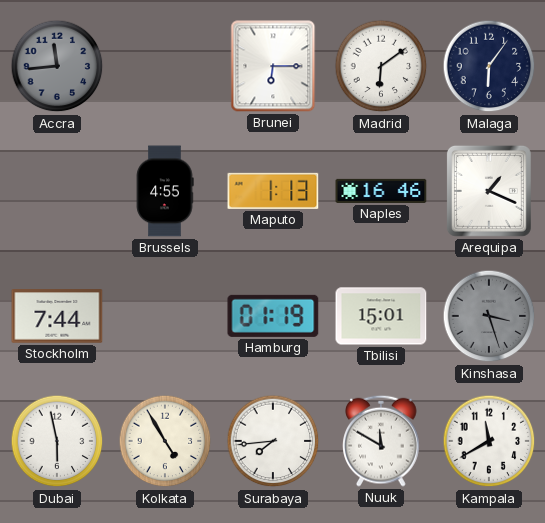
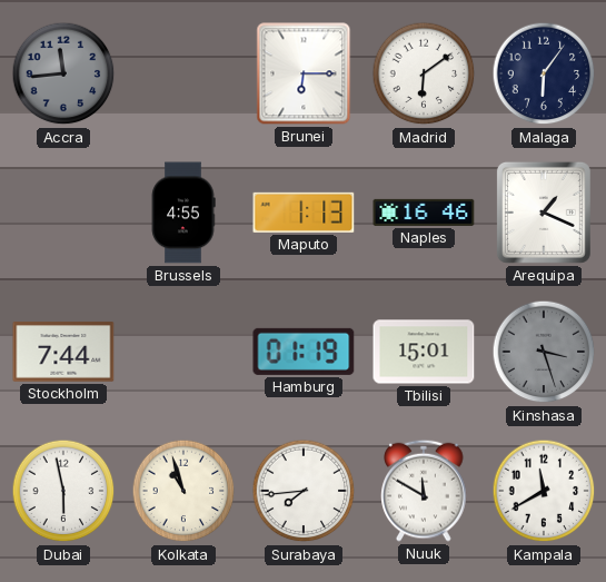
Kolkata: 4:55 -> 10:57 (183, 491)
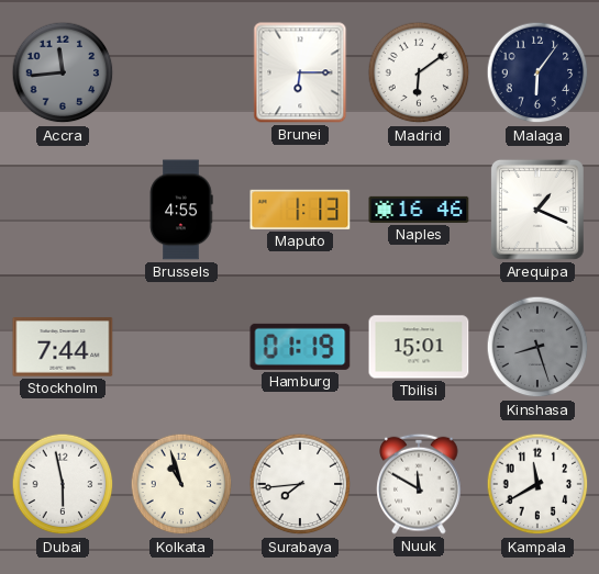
Kinshasa: 3:27 -> 8:27 (537, 347)
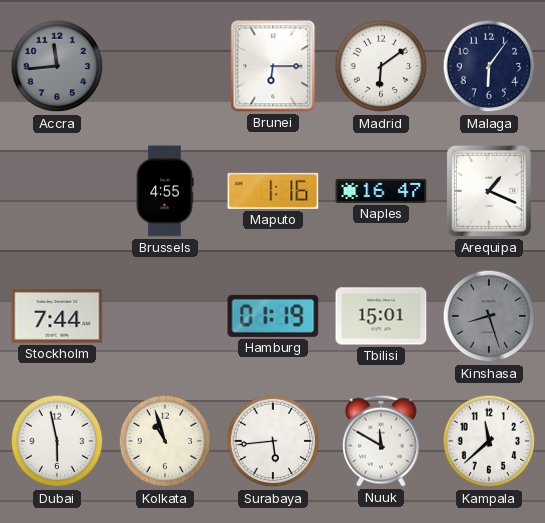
Maputo: 1:13 -> 1:16 (273, 191)
Naples: 16:46 -> 16:47 (381, 191)
Surabaya: 7:44 -> 5:44 (273, 441)
Kampala: 11:40 -> 11:38 (489, 441)
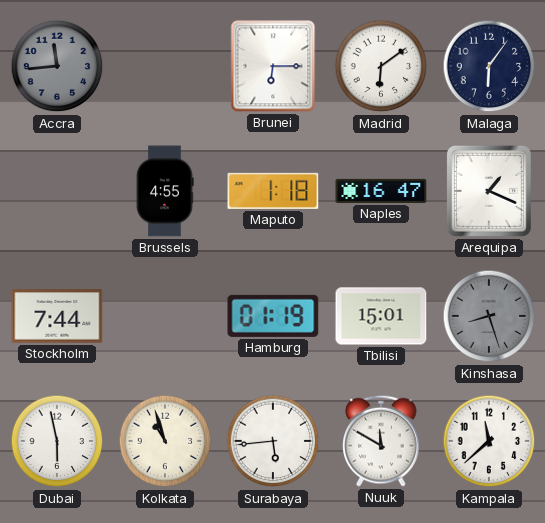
Maputo: 1:16 -> 1:18 (273, 191)
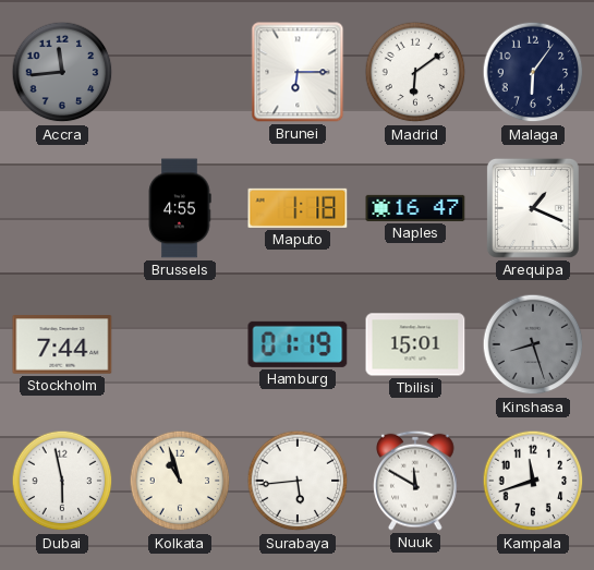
Kampala: 11:38 -> 11:42 (533, 481)
